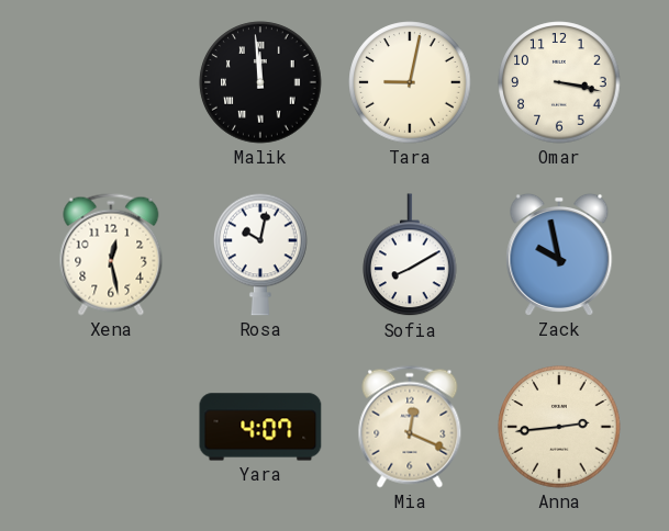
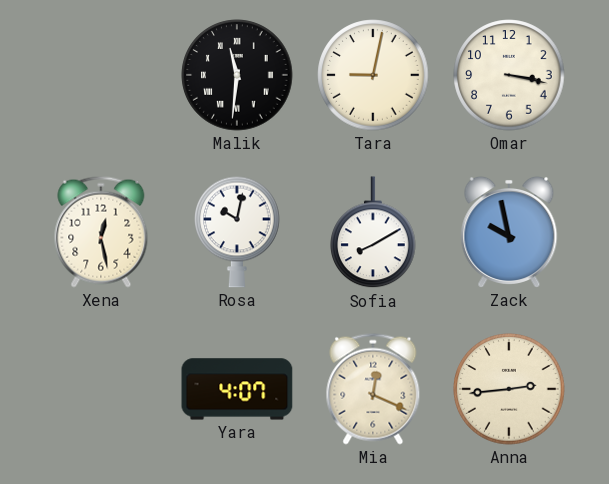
Malik: 11:59 -> 11:31 (237, 75)
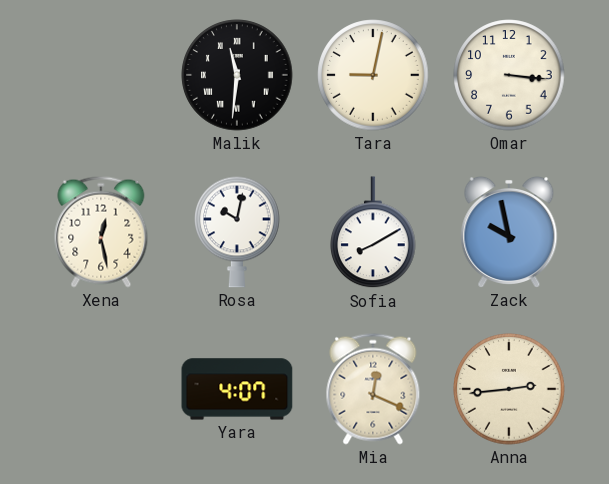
Omar: 3:17 -> 3:16 (509, 75)
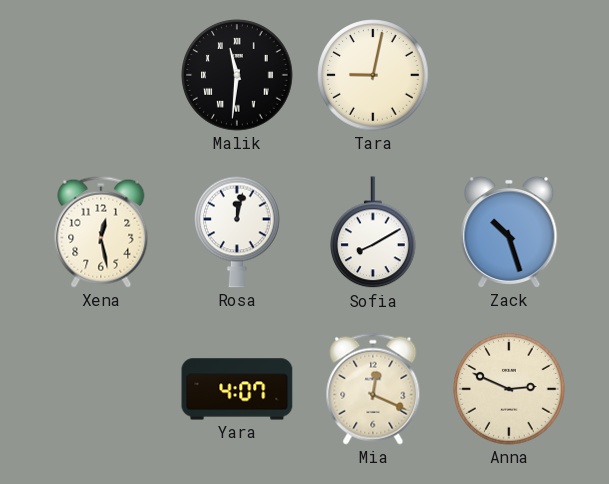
Omar: 3:16 -> none (509, 75)
Rosa: 10:02 -> 12:02 (237, 232)
Zack: 9:58 -> 10:27 (509, 232)
Anna: 2:44 -> 2:49 (509, 389)
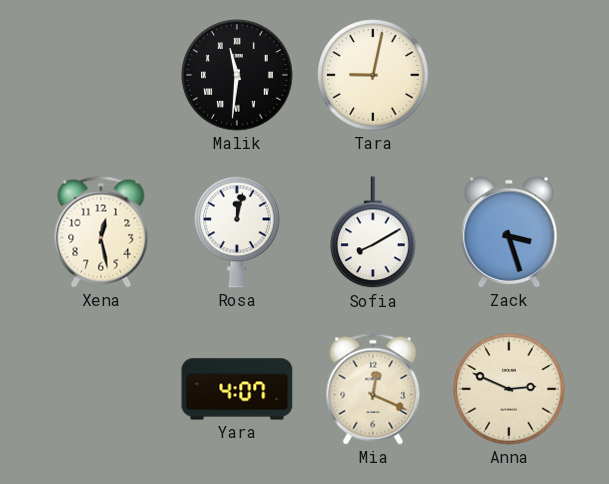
Zack: 10:27 -> 3:27 (509, 232)
